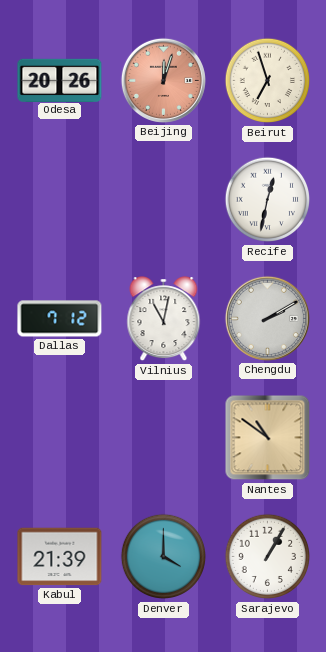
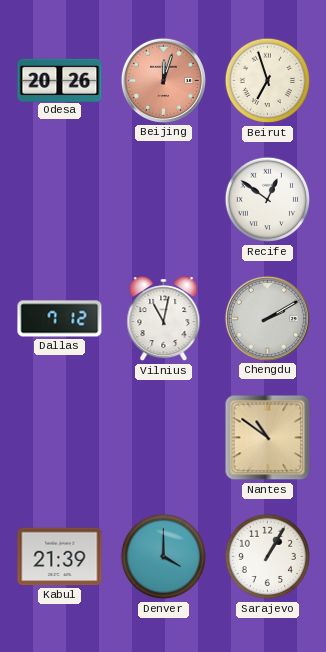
Recife: 12:32 -> 12:51 (268, 200)
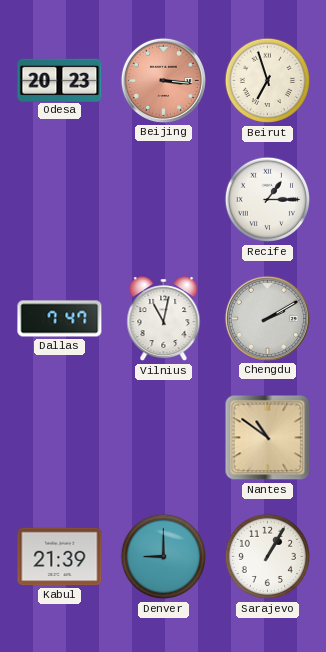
Odesa: 20:26 -> 20:23 (60, 80)
Beijing: 12:03 -> 3:16 (163, 80)
Recife: 12:51 -> 1:15 (268, 200)
Dallas: 7:12 -> 7:47 (60, 319)
Denver: 4:00 -> 9:00 (164, 557)
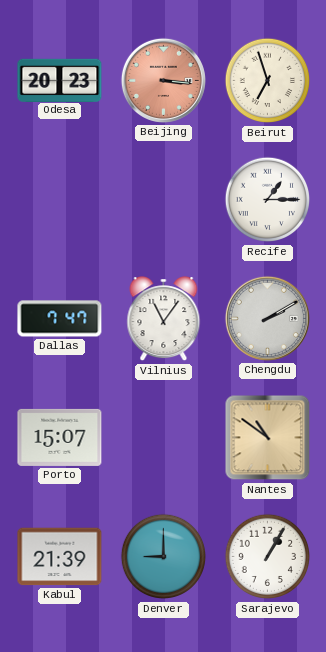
Vilnius: 11:02 -> 11:06 (164, 319)
Porto: none -> 15:07 (60, 437)
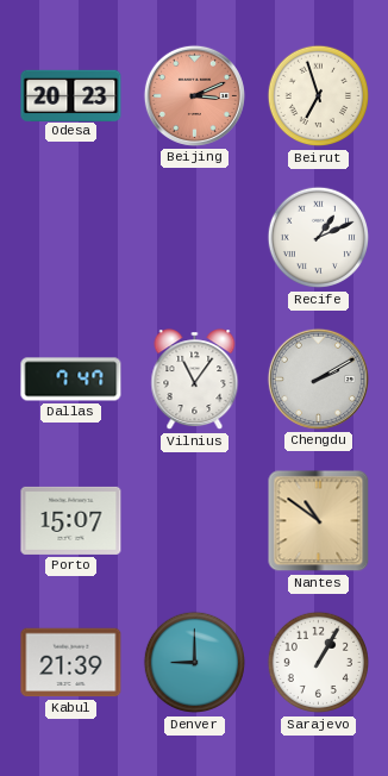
Beijing: 3:16 -> 3:11 (194, 95)
Recife: 1:15 -> 1:11 (319, 238)
